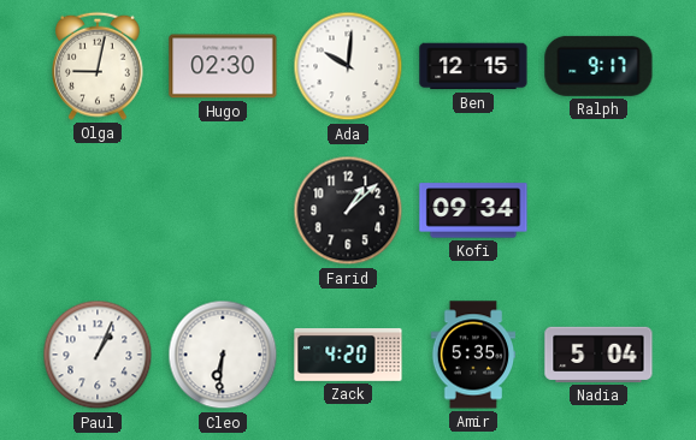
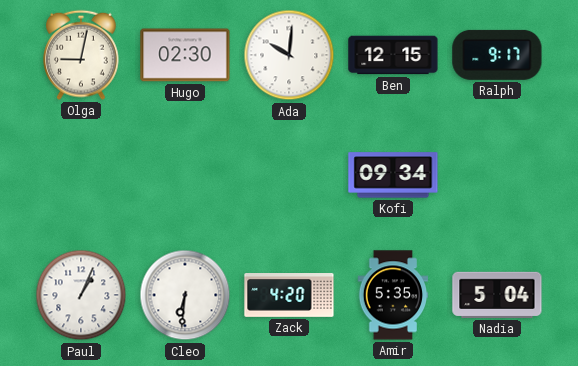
Farid: 1:08 -> none (348, 210)
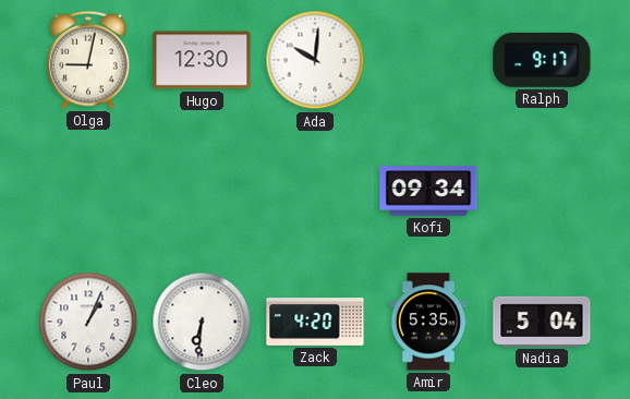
Hugo: 02:30 -> 12:30 (202, 60)
Ben: 12:15 -> none (393, 55)
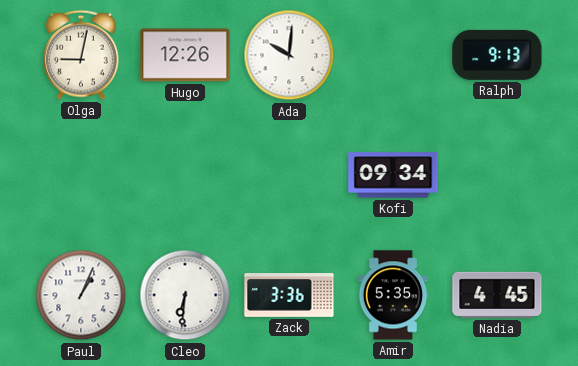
Hugo: 12:30 -> 12:26 (185, 55)
Ralph: 9:17 -> 9:13 (497, 55)
Zack: 4:20 -> 3:36 (289, 296)
Nadia: 5:04 -> 4:45 (497, 295)
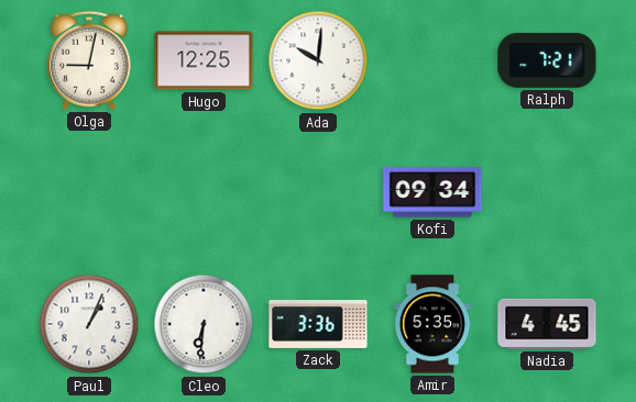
Hugo: 12:26 -> 12:25 (204, 60)
Ralph: 9:13 -> 7:21 (547, 60)
